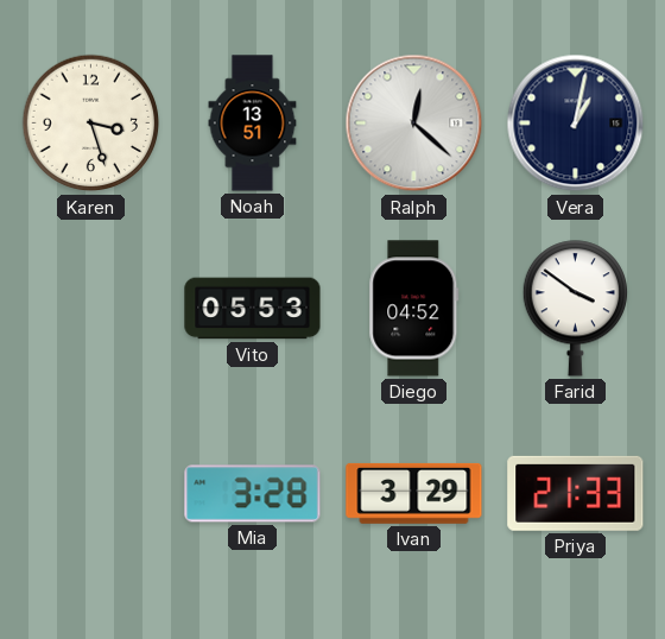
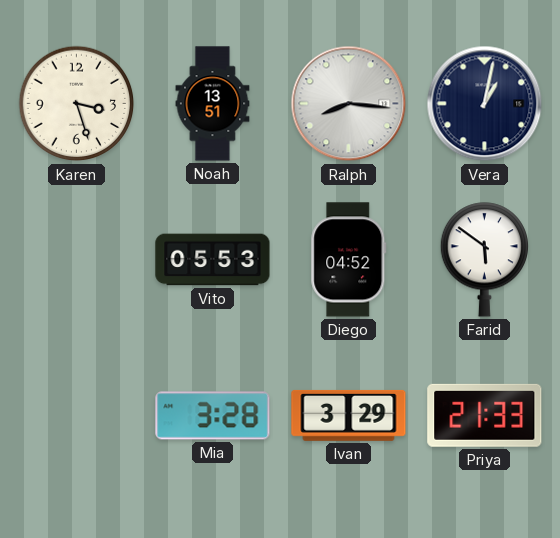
Ralph: 12:22 -> 8:16 (349, 104)
Farid: 3:51 -> 5:51 (484, 260)
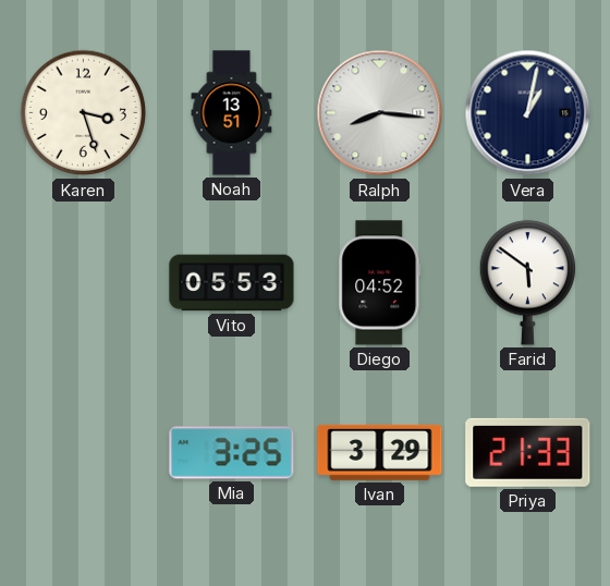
Mia: 3:28 -> 3:25 (232, 453)
